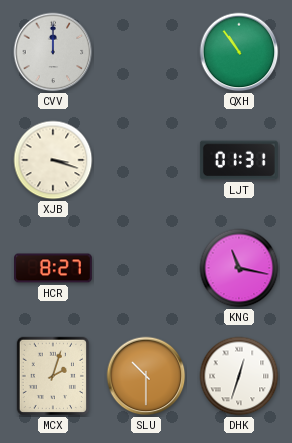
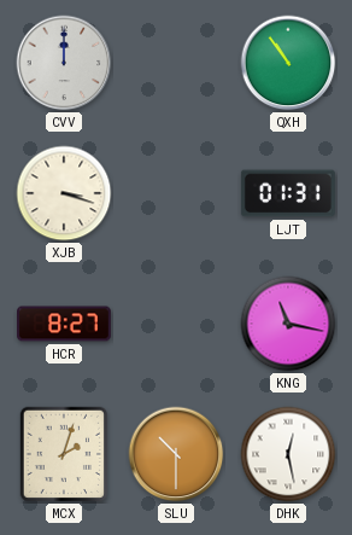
DHK: 12:33 -> 12:28 (288, 454)
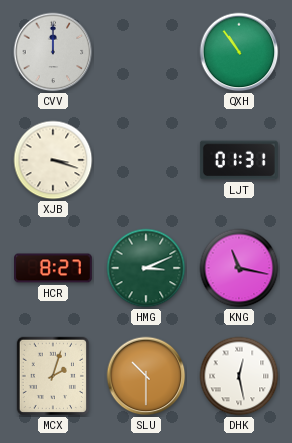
HMG: none -> 3:11 (146, 268)
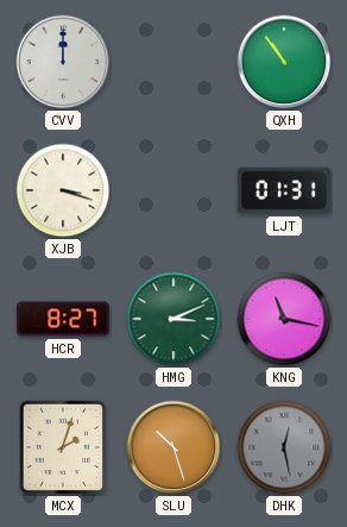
SLU: 10:30 -> 10:27 (173, 447)
DHK dial: white -> grey (284, 447)
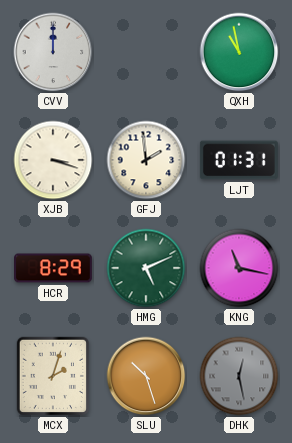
QXH: 10:54 -> 10:58 (239, 52)
GFJ: none -> 1:59 (146, 160)
HCR: 8:27 -> 8:29 (54, 268)
HMG: 3:11 -> 5:11 (146, 268)
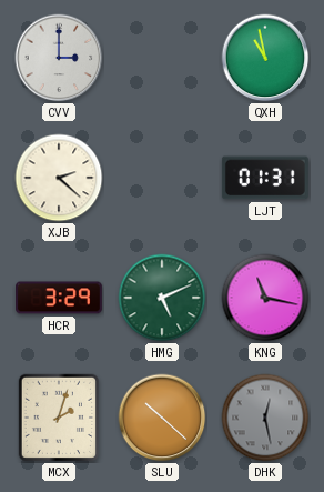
CVV: 12:00 -> 3:00 (59, 58)
XJB: 3:18 -> 2:22 (59, 178)
GFJ: 1:59 -> none (146, 160)
HCR: 8:29 -> 3:29 (60, 298)
SLU: 10:27 -> 10:22 (162, 418)
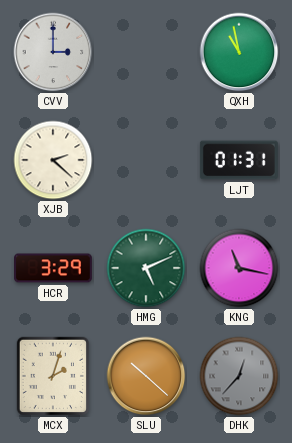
DHK: 12:28 -> 12:37 (239, 376)
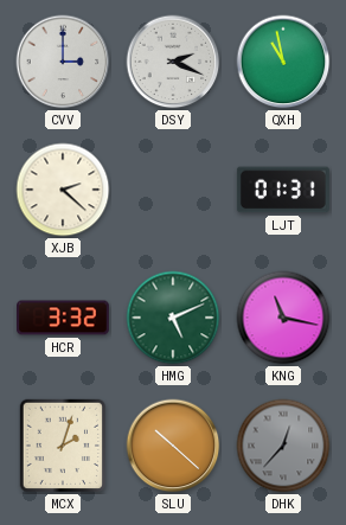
DSY: none -> 2:19 (173, 62)
HCR: 3:29 -> 3:32 (64, 318)
